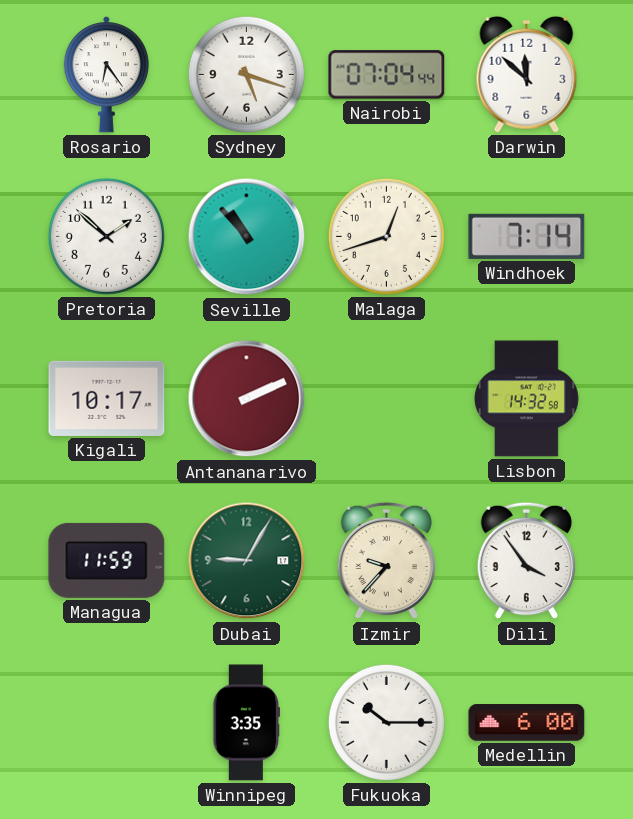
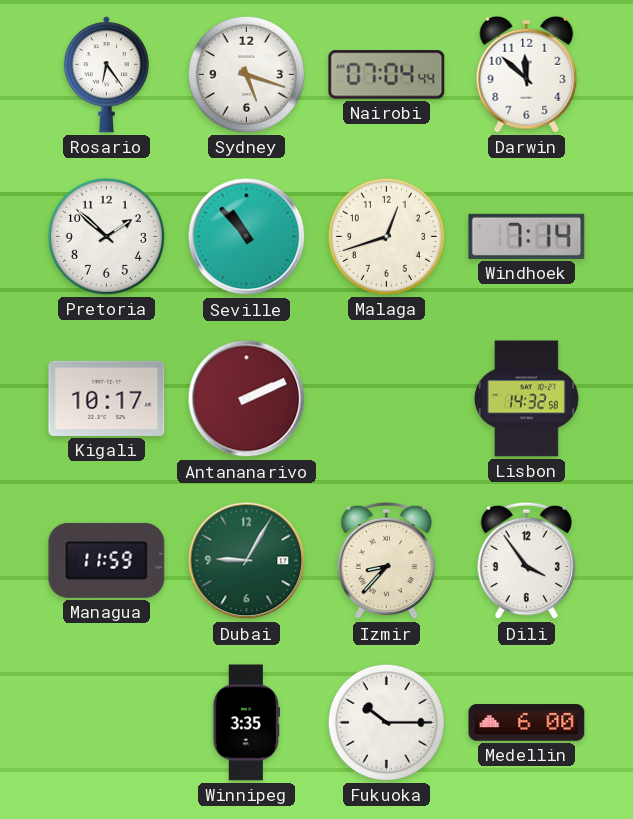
Izmir: 9:37 -> 8:37 (387, 561)
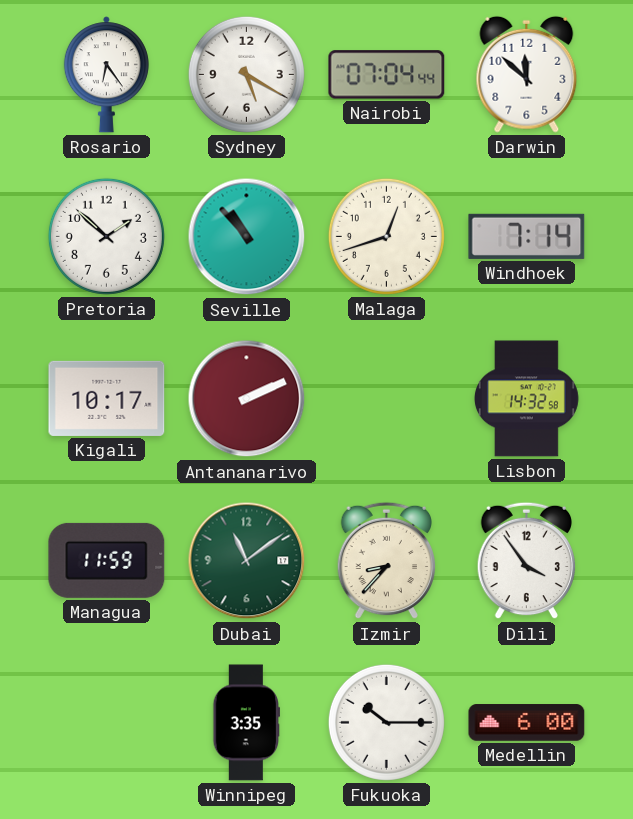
Sydney: 5:18 -> 5:20 (246, 74)
Dubai: 9:05 -> 11:09 (247, 561)
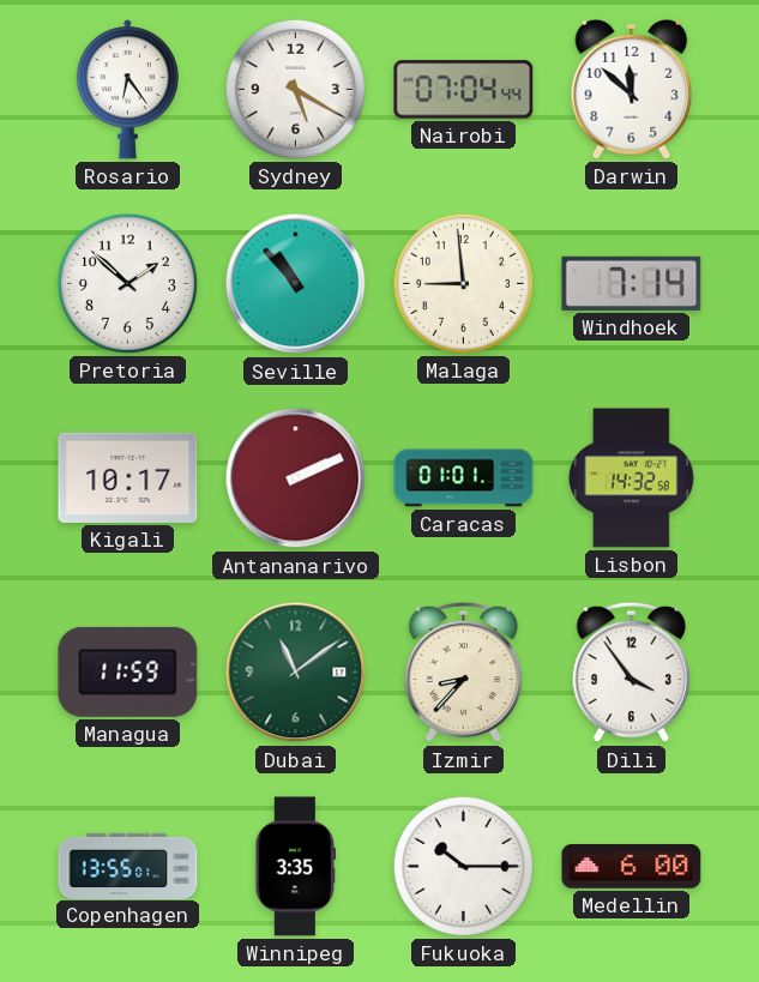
Malaga: 12:42 -> 8:59 (463, 283)
Caracas: none -> 01:01 (464, 478)
Copenhagen: none -> 13:55 (128, 866)
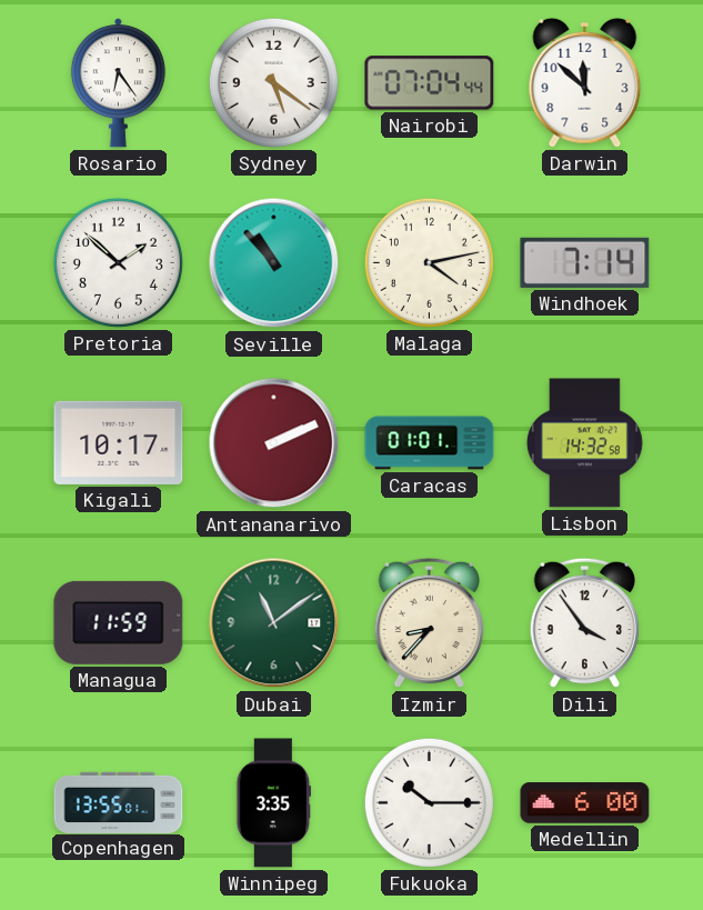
Sydney: 5:20 -> 5:21 (273, 82)
Malaga: 8:59 -> 4:13 (429, 262)
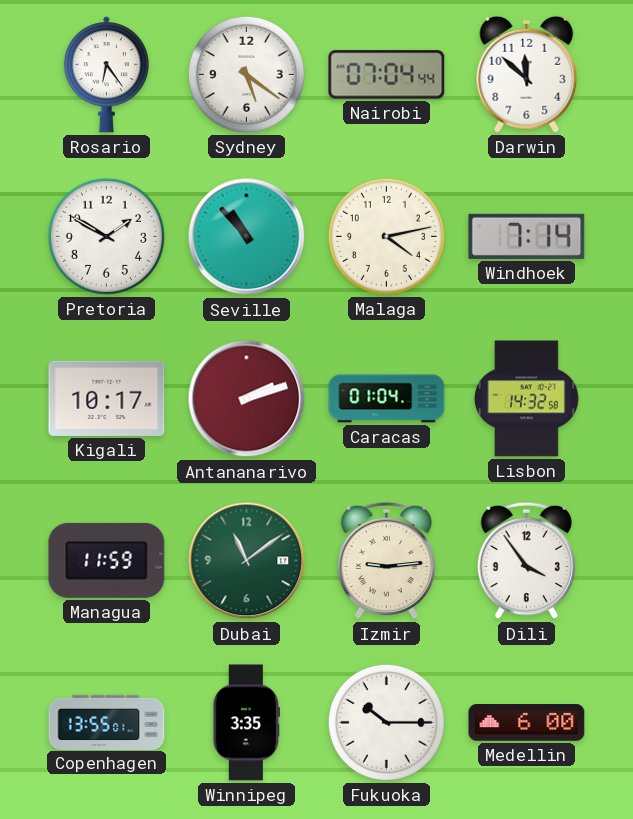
Pretoria: 1:52 -> 1:50 (106, 236)
Antananarivo: 2:11 -> 2:12 (247, 399)
Caracas: 01:01 -> 01:04 (387, 399)
Izmir: 8:37 -> 9:14 (387, 561)
